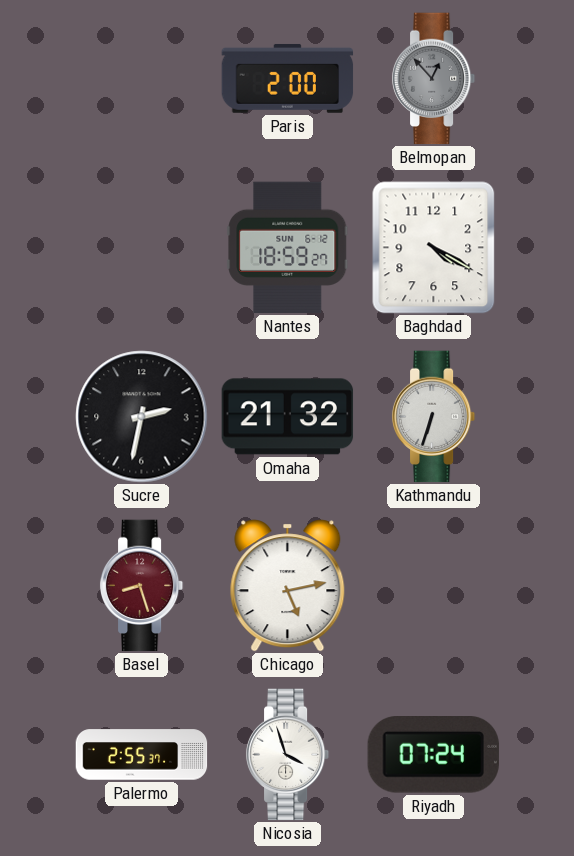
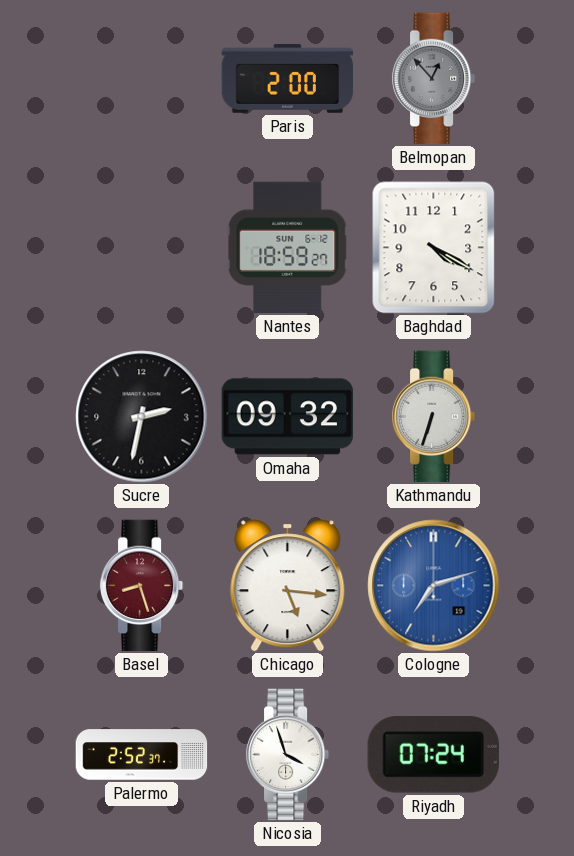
Omaha: 21:32 -> 09:32 (288, 417)
Chicago: 5:13 -> 5:16 (288, 586)
Cologne: none -> 7:12 (434, 586)
Palermo: 2:55 -> 2:52 (142, 755)
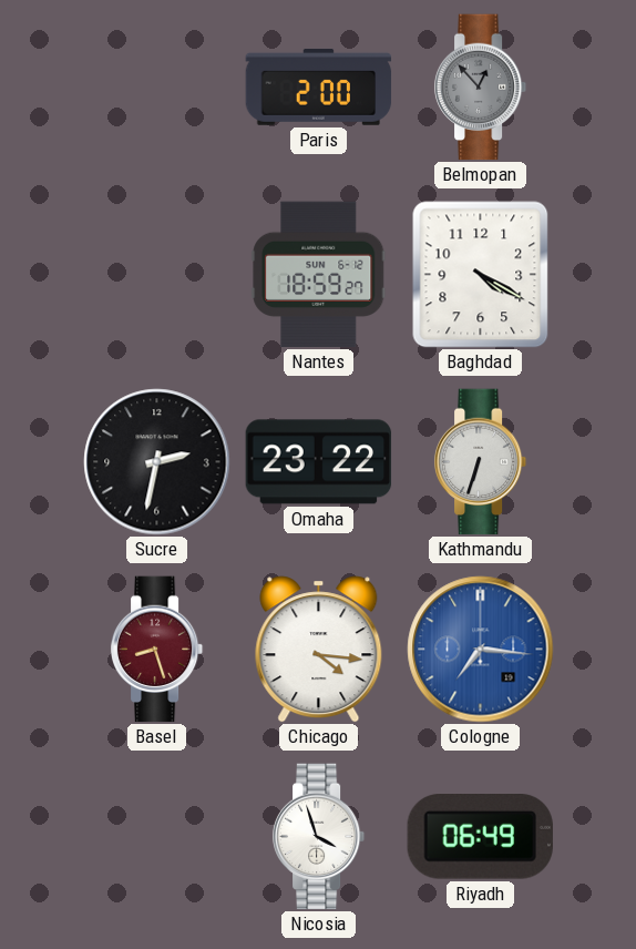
Omaha: 09:32 -> 23:22 (319, 462)
Chicago: 5:16 -> 4:16 (319, 650)
Cologne: 7:12 -> 7:16 (481, 650)
Palermo: 2:52 -> none (142, 755)
Riyadh: 07:24 -> 06:49 (480, 837)
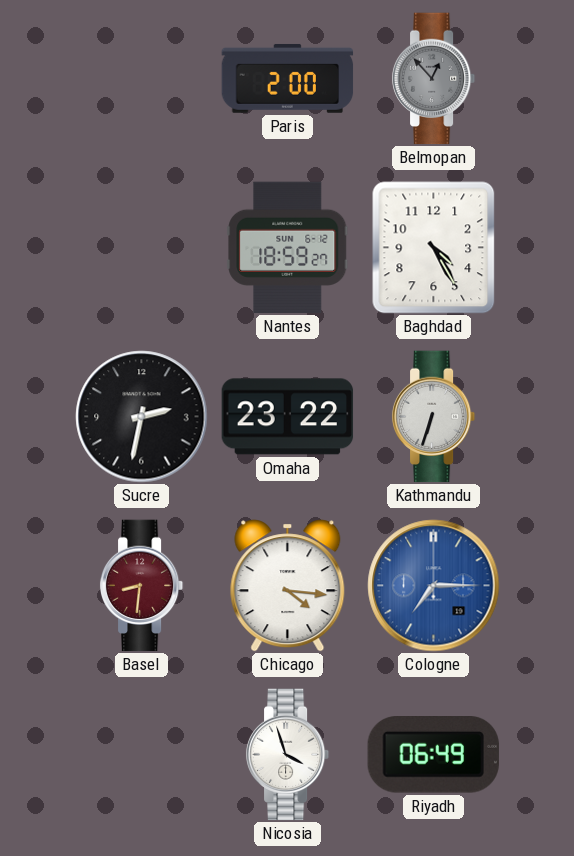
Baghdad: 4:20 -> 4:25 (434, 248)
Basel: 8:27 -> 8:31 (142, 586)
Cologne: 7:16 -> 7:15 (434, 586)
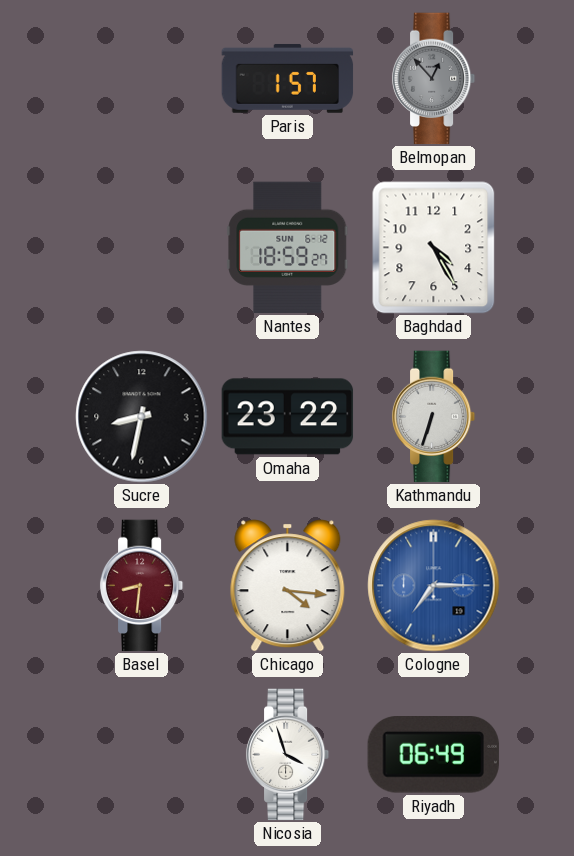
Paris: 2:00 -> 1:57 (288, 78)
Sucre: 2:32 -> 8:32 (142, 417)
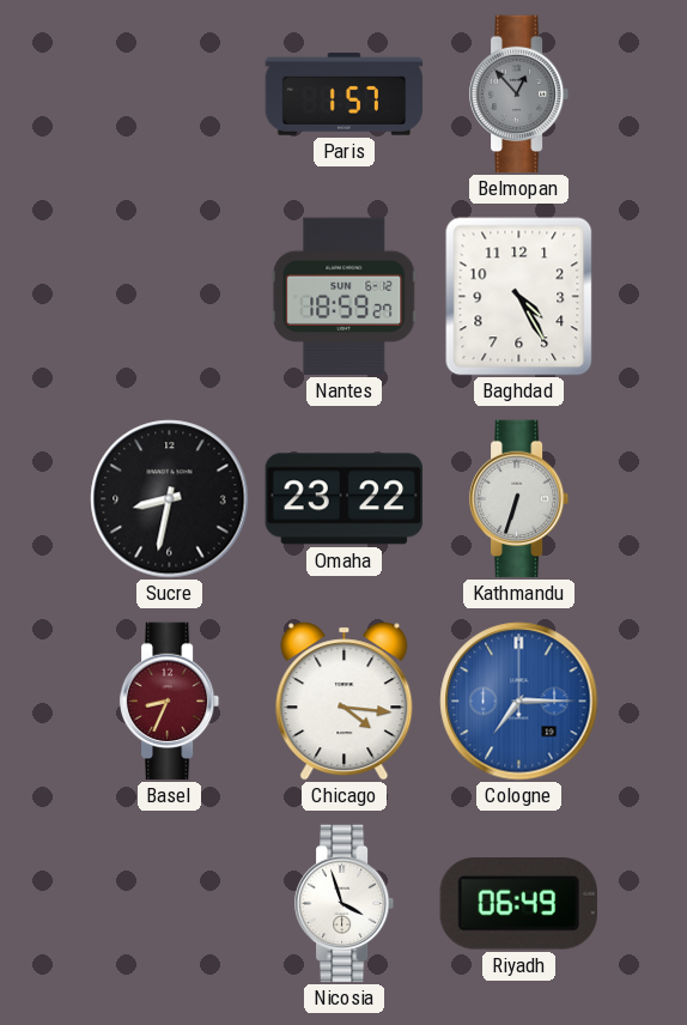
Basel: 8:31 -> 8:34 (170, 702)
